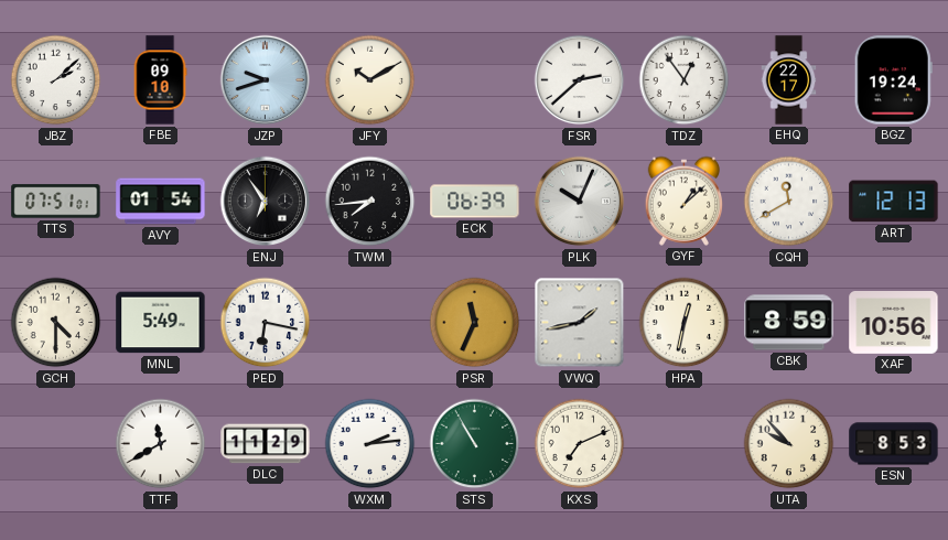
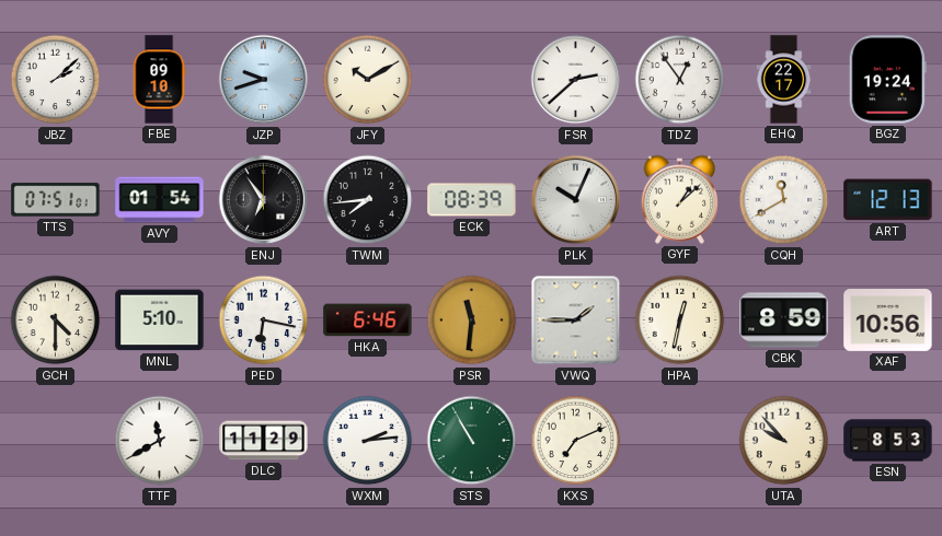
ECK: 06:39 -> 08:39 (472, 200)
MNL: 5:49 -> 5:10 (160, 321)
HKA: none -> 6:46 (368, 321)
PSR: 11:34 -> 11:31 (472, 321)
VWQ: 1:43 -> 1:45 (576, 321)
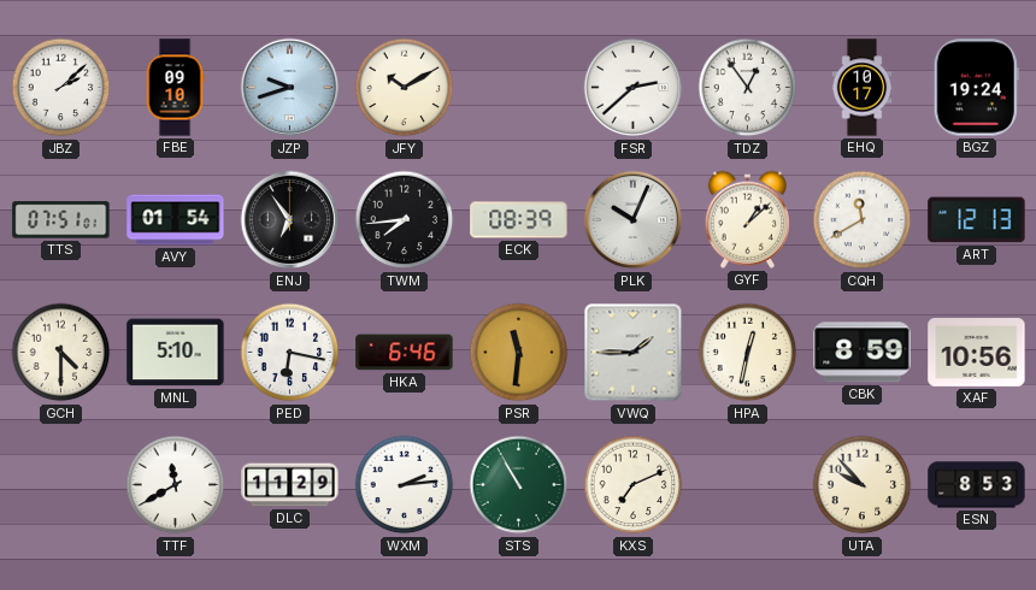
EHQ: 22:17 -> 10:17 (863, 88)
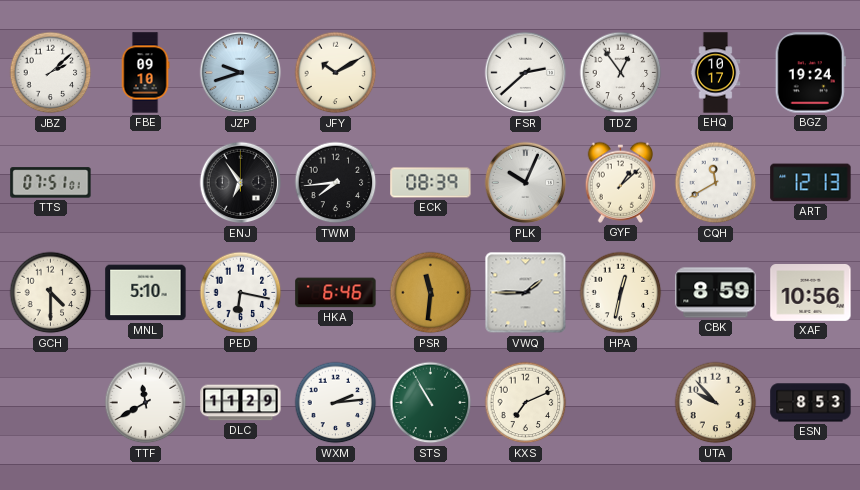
AVY: 01:54 -> none (176, 220)
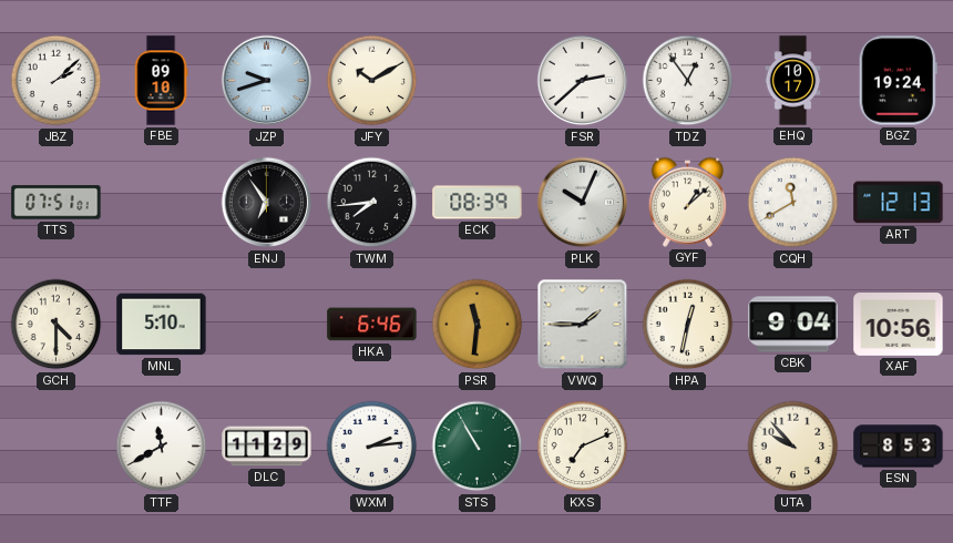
PED: 6:17 -> none (241, 293)
CBK: 8:59 -> 9:04 (793, 325)
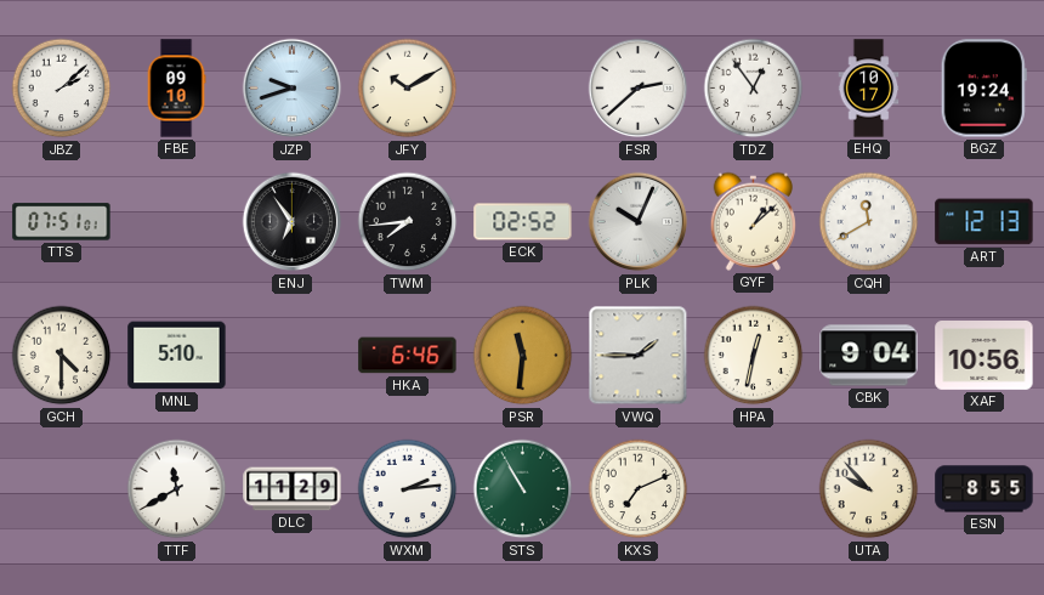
ECK: 08:39 -> 02:52 (523, 222)
ESN: 8:53 -> 8:55 (985, 489)
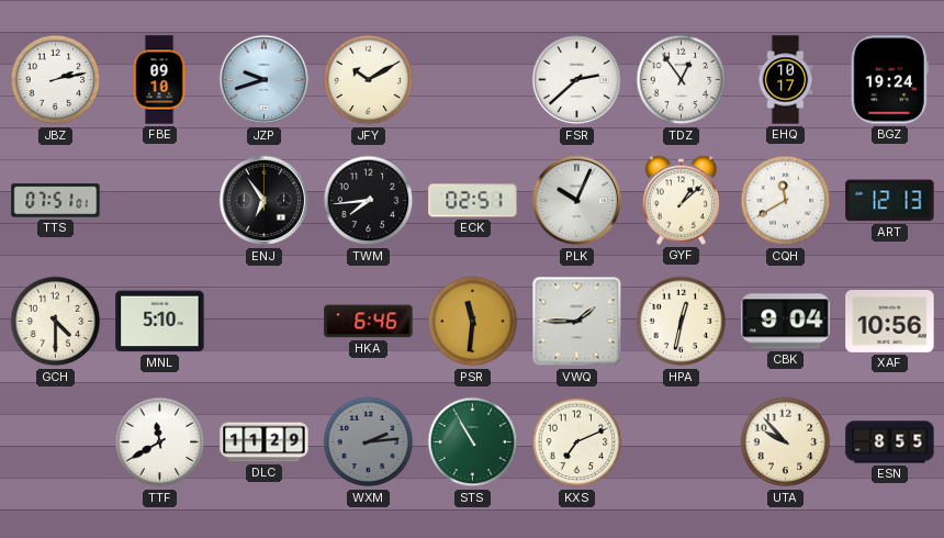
JBZ: 2:08 -> 2:13 (56, 80)
ECK: 02:52 -> 02:51 (473, 201)
WXM dial: white -> grey (369, 442)
